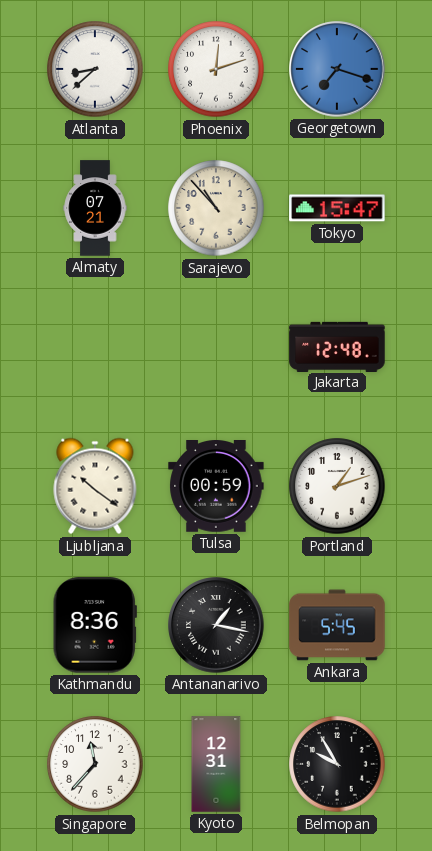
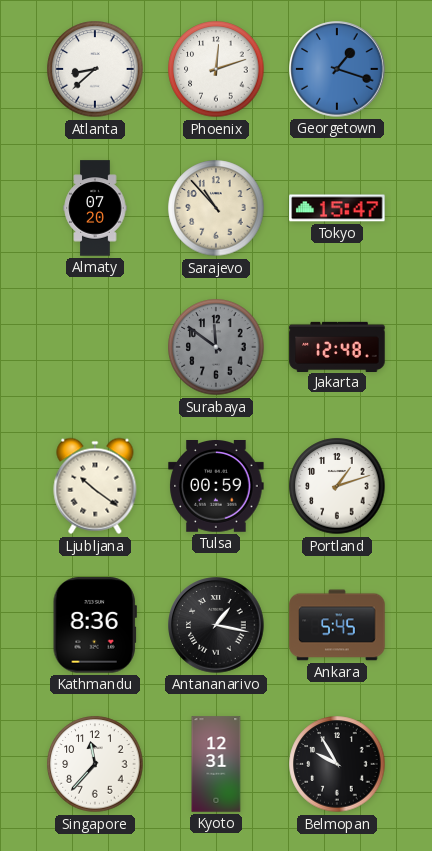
Georgetown: 7:18 -> 1:18 (337, 69)
Almaty: 07:21 -> 07:20 (95, 208)
Surabaya: none -> 11:51 (216, 347)
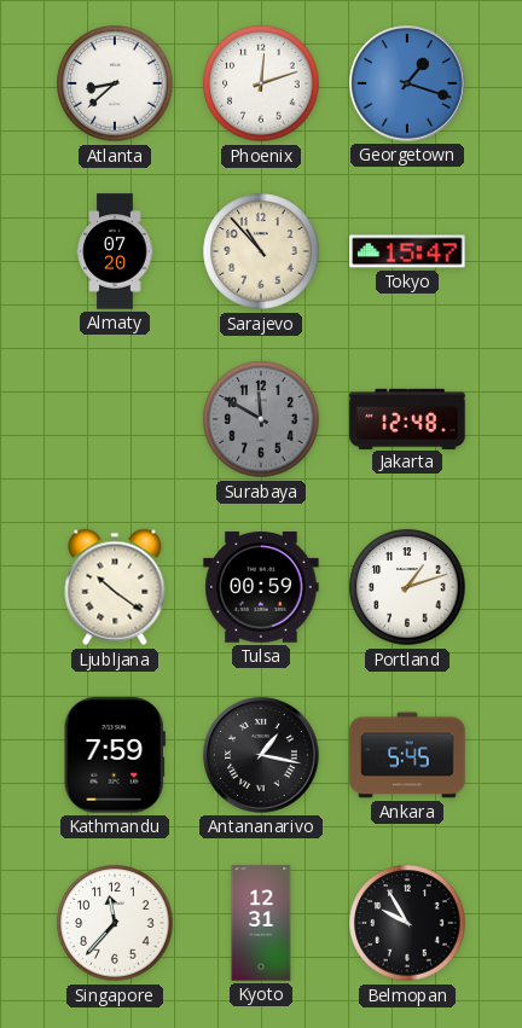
Surabaya: 11:51 -> 11:50 (261, 419)
Kathmandu: 8:36 -> 7:59 (115, 755)
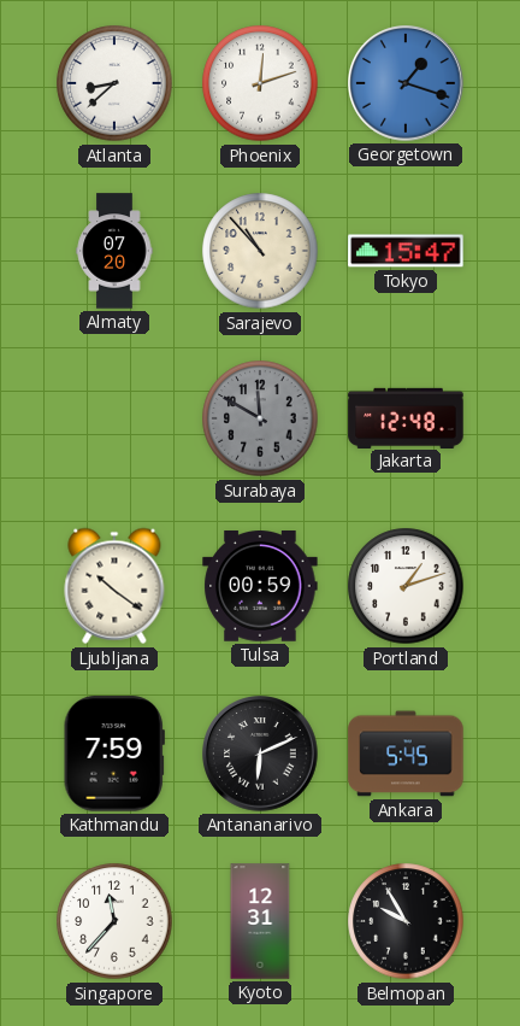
Antananarivo: 1:17 -> 6:11 (260, 754)
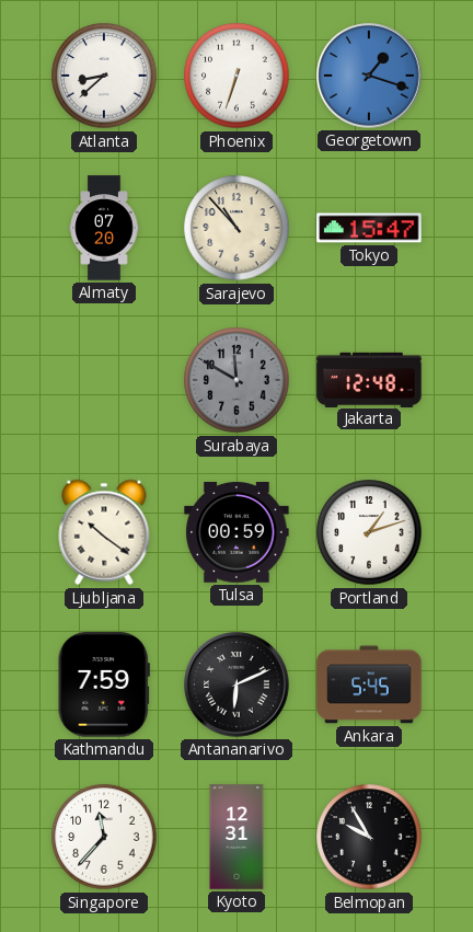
Phoenix: 12:12 -> 6:33 (236, 76)
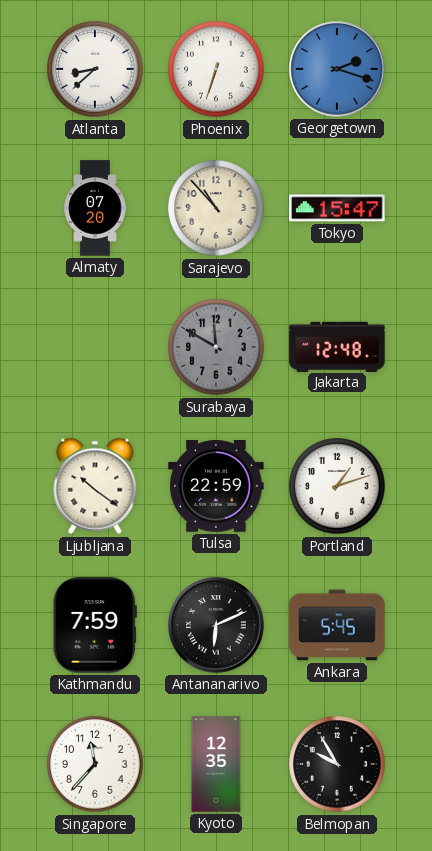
Georgetown: 1:18 -> 2:18 (337, 69)
Tulsa: 00:59 -> 22:59 (216, 487)
Kyoto: 12:31 -> 12:35 (216, 764)
